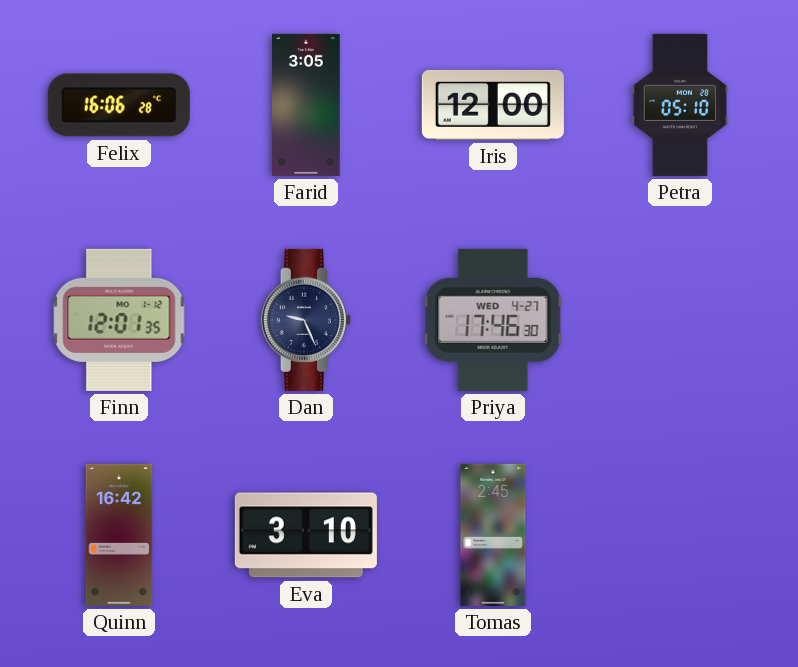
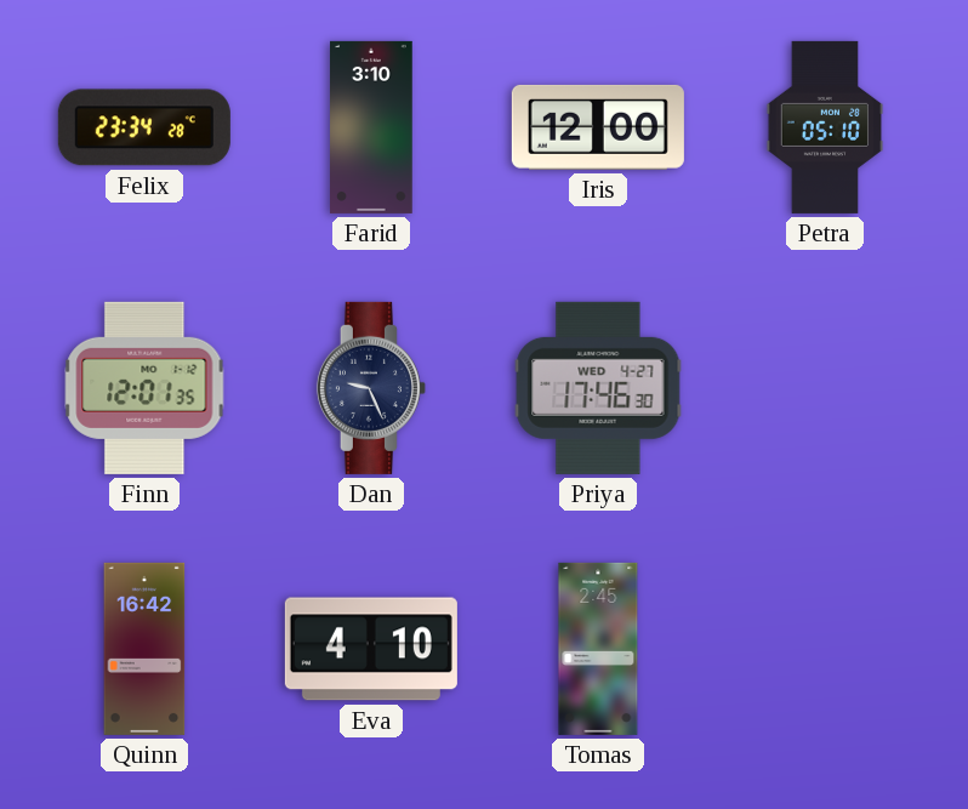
Felix: 16:06 -> 23:34 (144, 127)
Farid: 3:05 -> 3:10 (372, 127)
Eva: 3:10 -> 4:10 (371, 649)
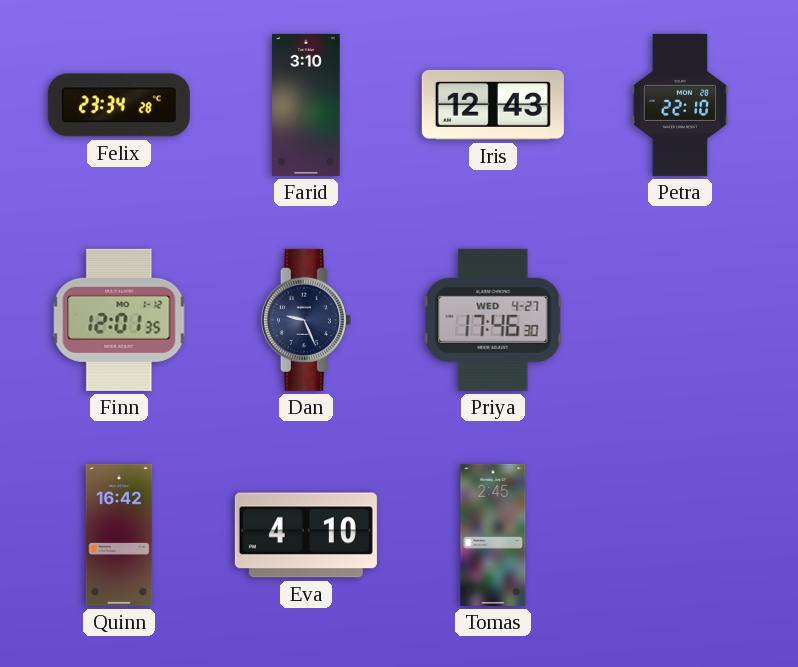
Iris: 12:00 -> 12:43 (493, 105)
Petra: 05:10 -> 22:10 (680, 105)
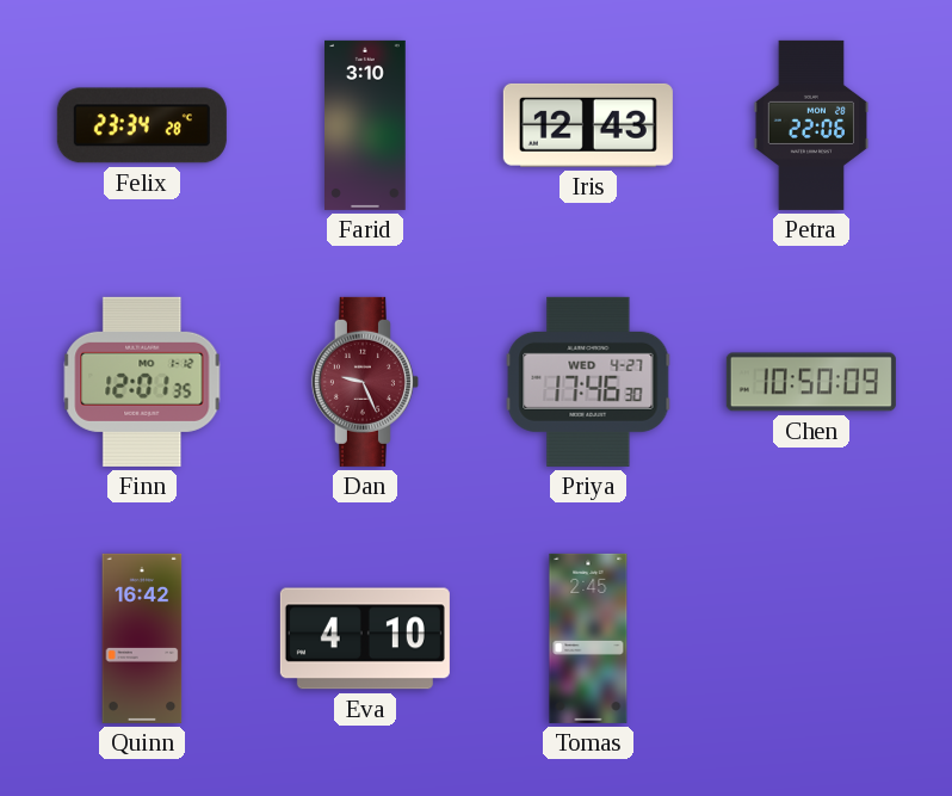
Petra: 22:10 -> 22:06 (811, 125)
Dan dial: navy -> burgundy (365, 382)
Chen: none -> 10:50 (811, 382)
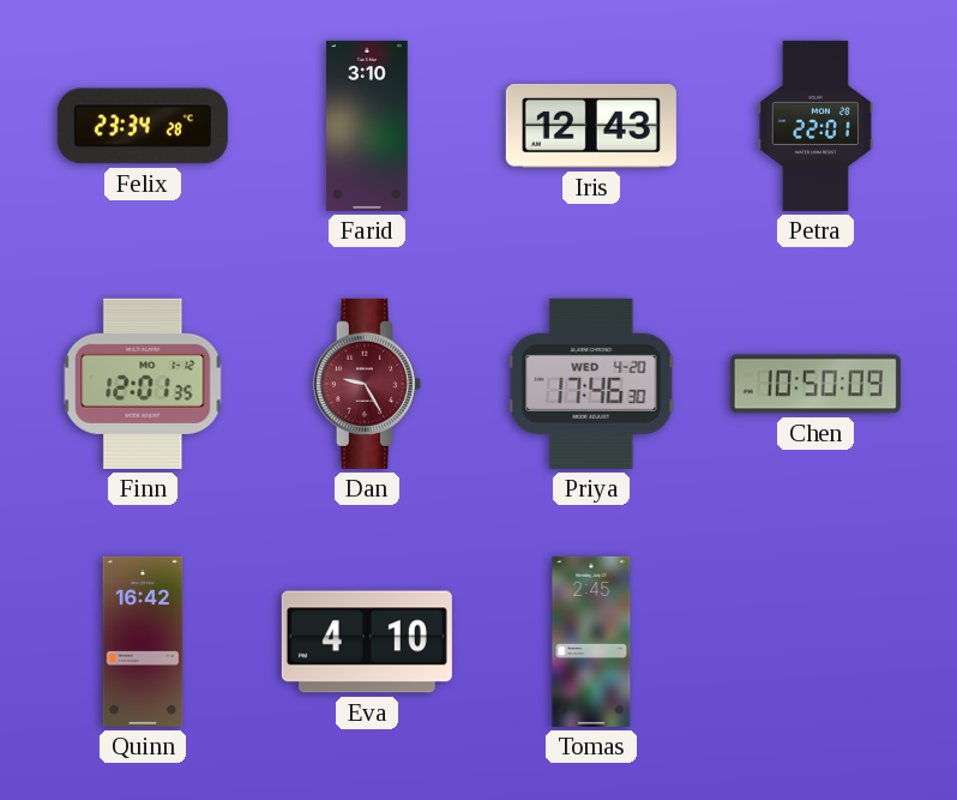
Petra: 22:06 -> 22:01 (815, 126)
Dan: 9:26 -> 9:25 (367, 384)
Priya date: WED 4-27 -> WED 4-20 (591, 384)
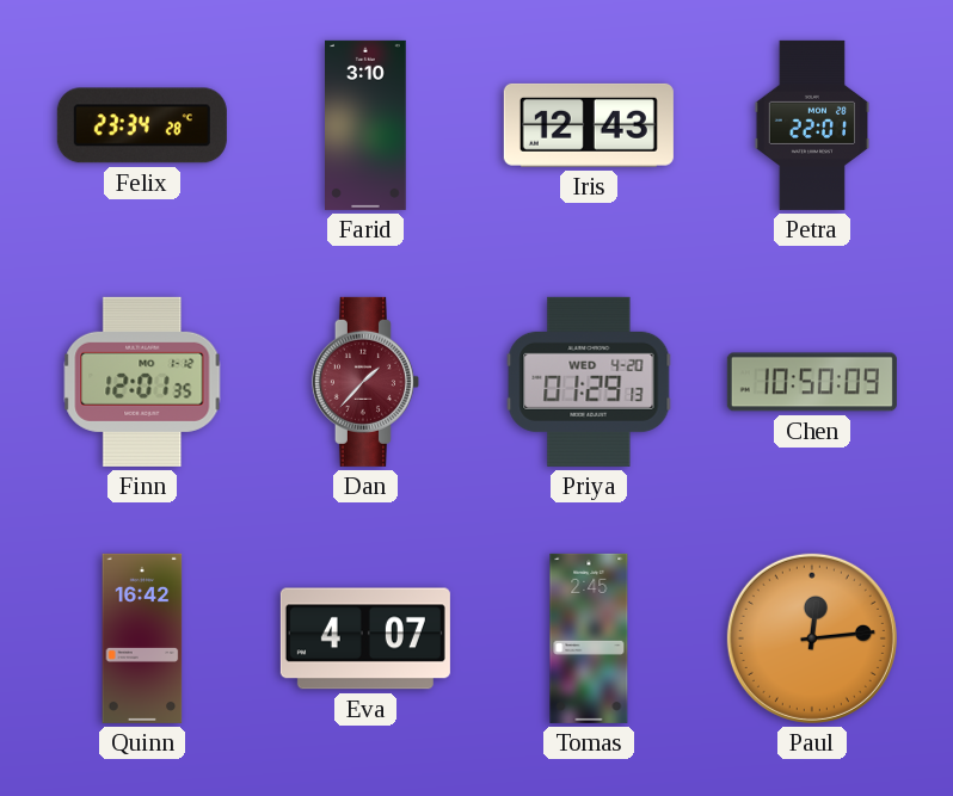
Dan: 9:25 -> 1:37 (365, 382)
Priya: 17:46 -> 01:29 (589, 382)
Eva: 4:10 -> 4:07 (365, 638)
Paul: none -> 12:14 (812, 638)
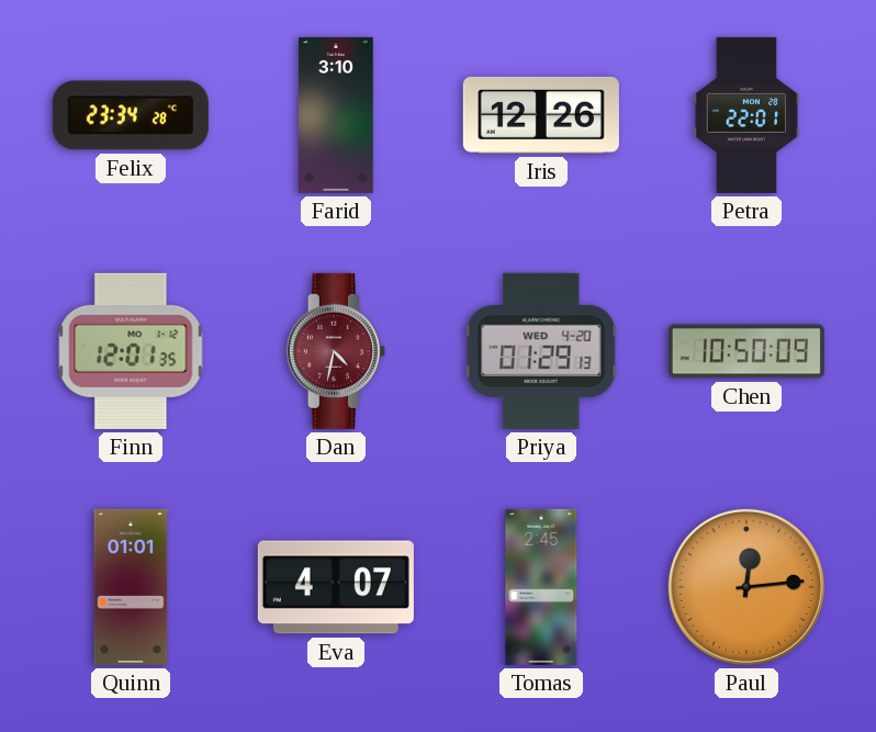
Iris: 12:43 -> 12:26 (541, 115)
Dan: 1:37 -> 4:32 (336, 351)
Quinn: 16:42 -> 01:01 (131, 587)
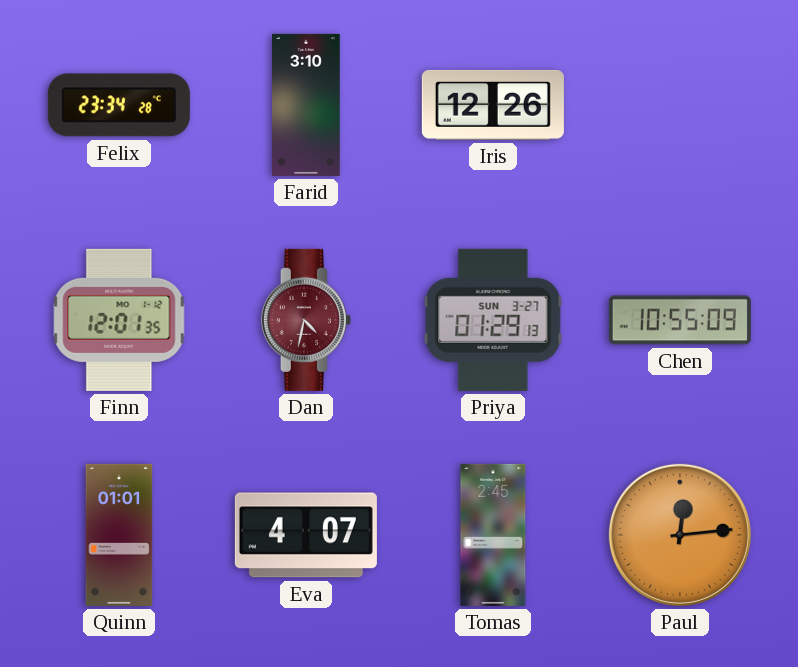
Petra: 22:01 -> none (746, 115)
Priya date: WED 4-20 -> SUN 3-27 (493, 320)
Chen: 10:50 -> 10:55 (680, 320)
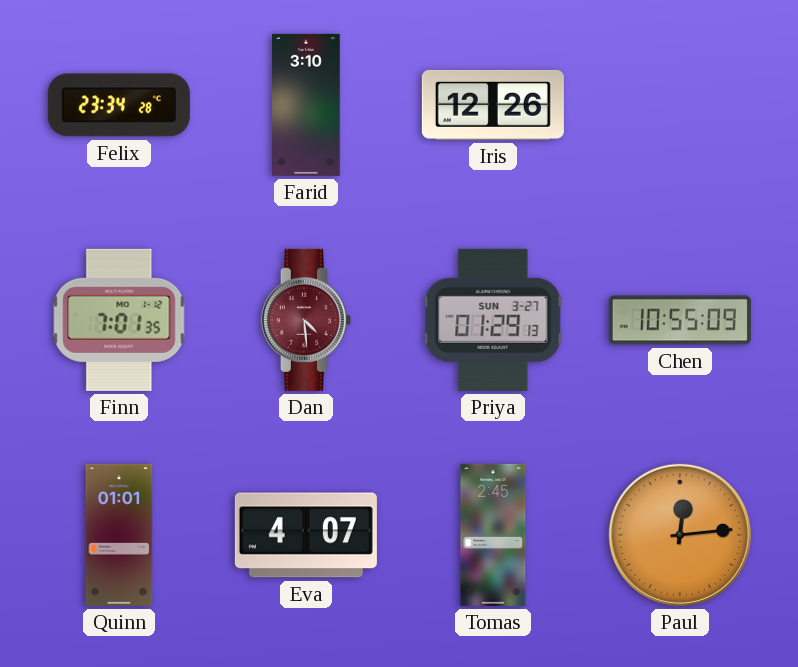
Finn: 12:01 -> 7:01 (119, 320)
Dan: 4:32 -> 4:29 (306, 320)
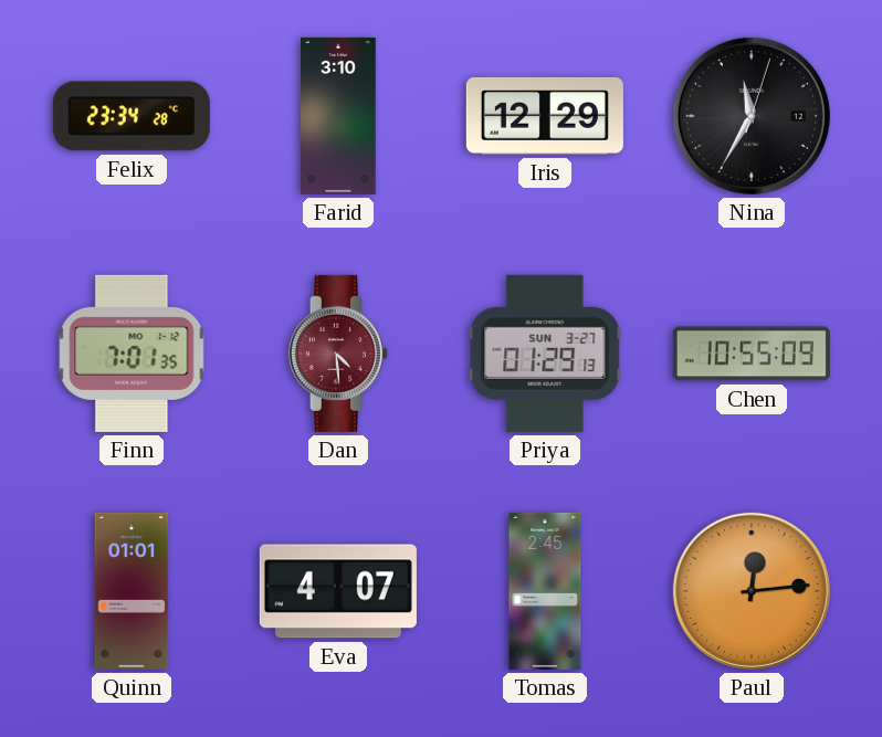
Iris: 12:26 -> 12:29 (545, 116)
Nina: none -> 11:35 (752, 116)
